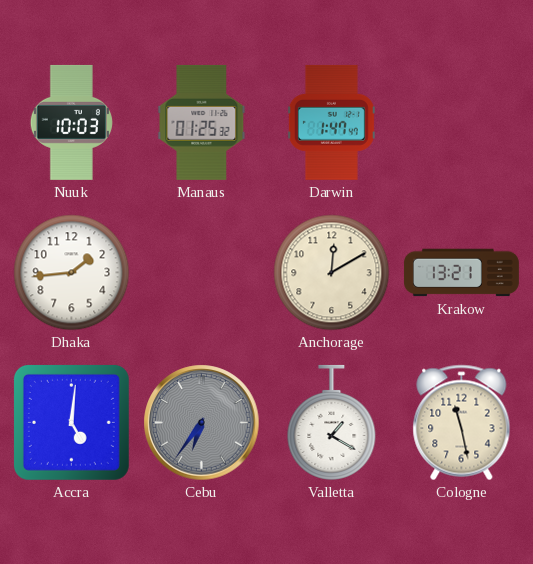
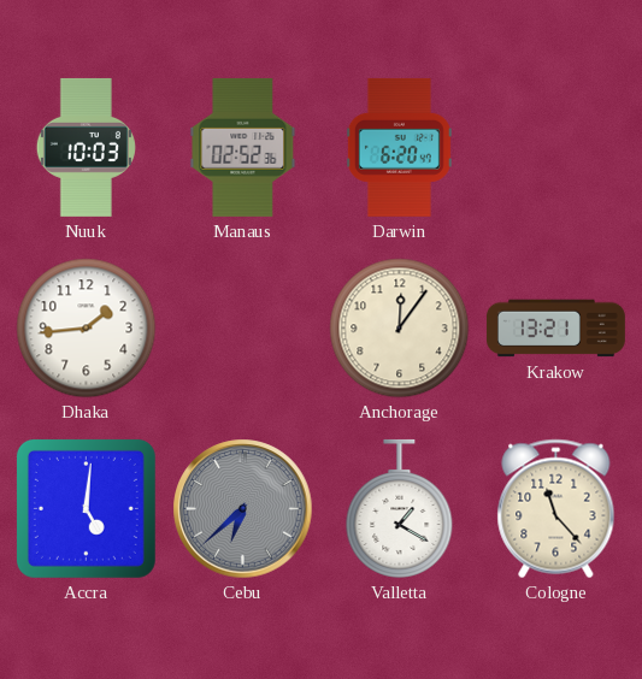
Manaus: 01:25 -> 02:52 (243, 147)
Darwin: 1:47 -> 6:20 (399, 147)
Anchorage: 12:10 -> 12:06 (400, 329)
Cebu: 6:36 -> 6:38 (243, 509)
Cologne: 11:28 -> 11:23 (556, 509)
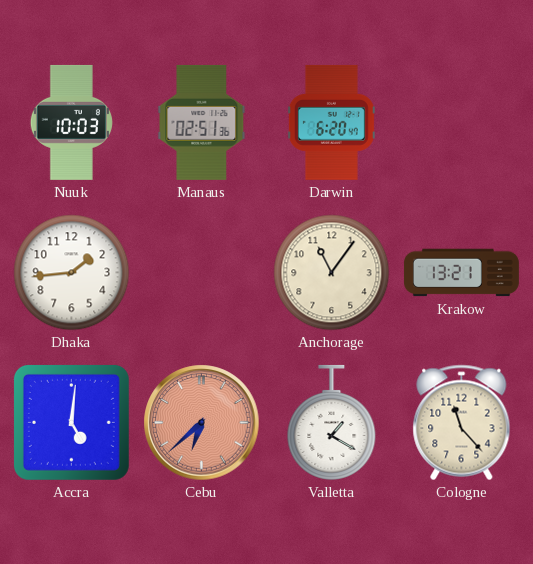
Manaus: 02:52 -> 02:51 (202, 122)
Anchorage: 12:06 -> 11:06 (332, 273)
Cebu dial: grey -> salmon (202, 423)
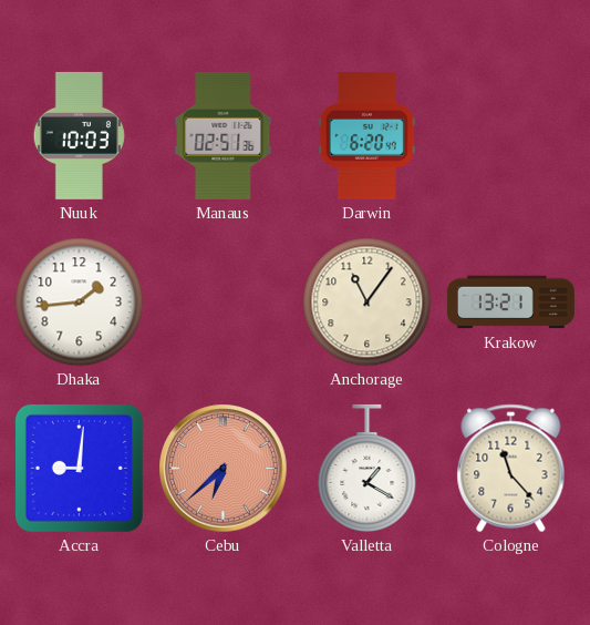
Accra: 5:01 -> 9:01 (79, 468)
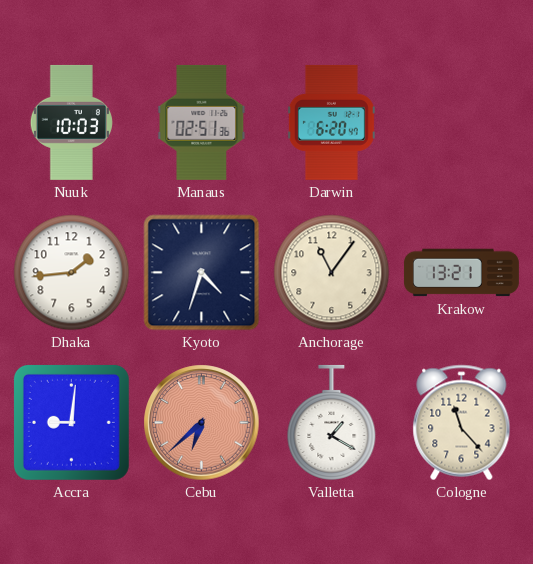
Kyoto: none -> 4:33 (202, 273)
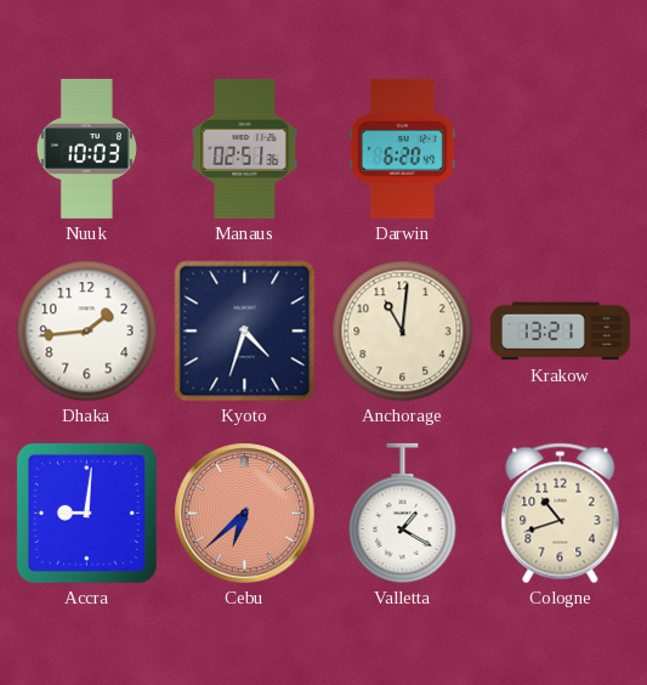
Anchorage: 11:06 -> 11:01 (403, 332)
Cologne: 11:23 -> 10:42 (561, 514)
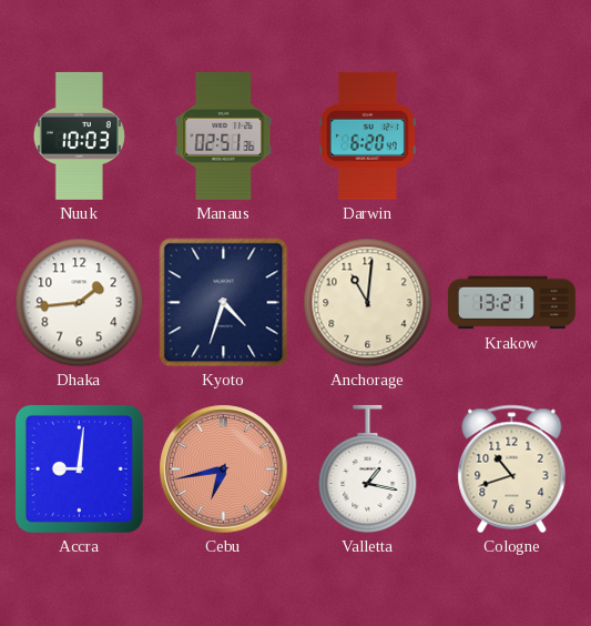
Cebu: 6:38 -> 6:43 (224, 469)
Valletta: 1:20 -> 1:17 (368, 468)
